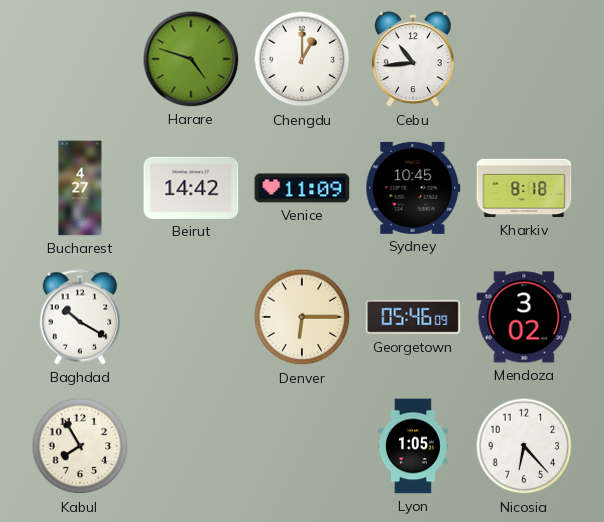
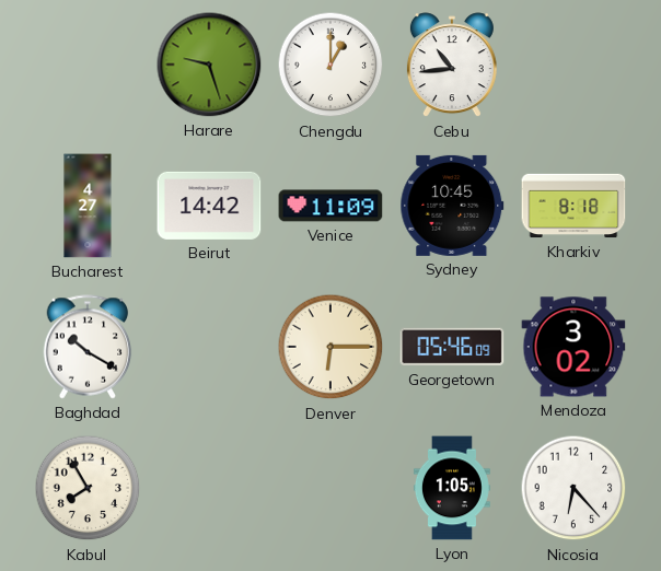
Harare: 4:48 -> 9:27 (209, 65)
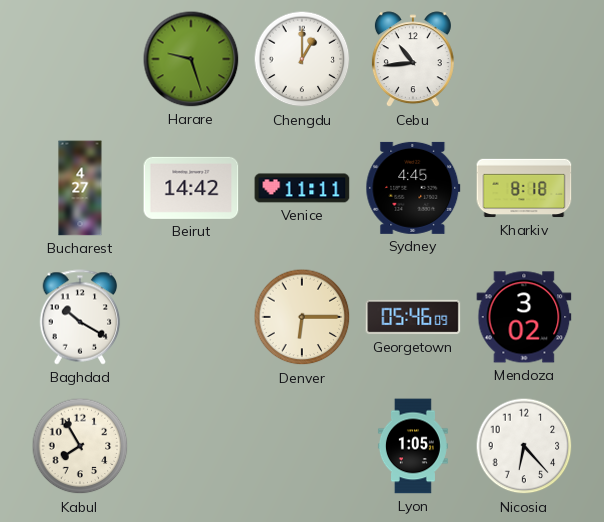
Venice: 11:09 -> 11:11 (302, 188)
Sydney: 10:45 -> 4:45 (413, 188)
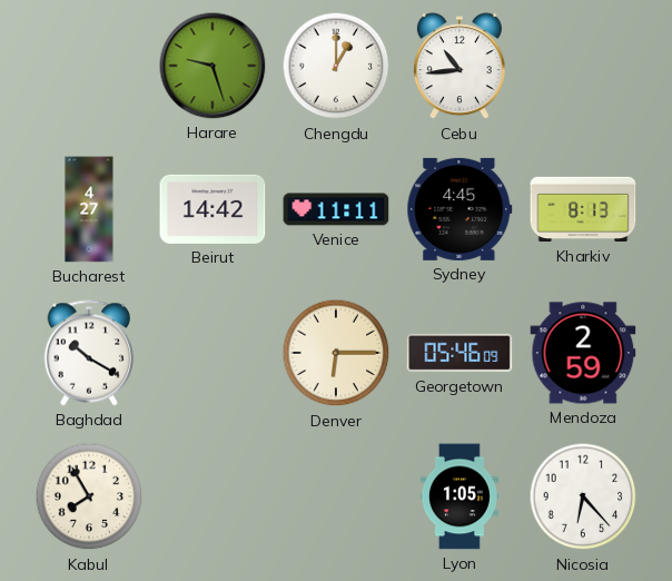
Kharkiv: 8:18 -> 8:13 (583, 209)
Mendoza: 3:02 -> 2:59 (583, 353)
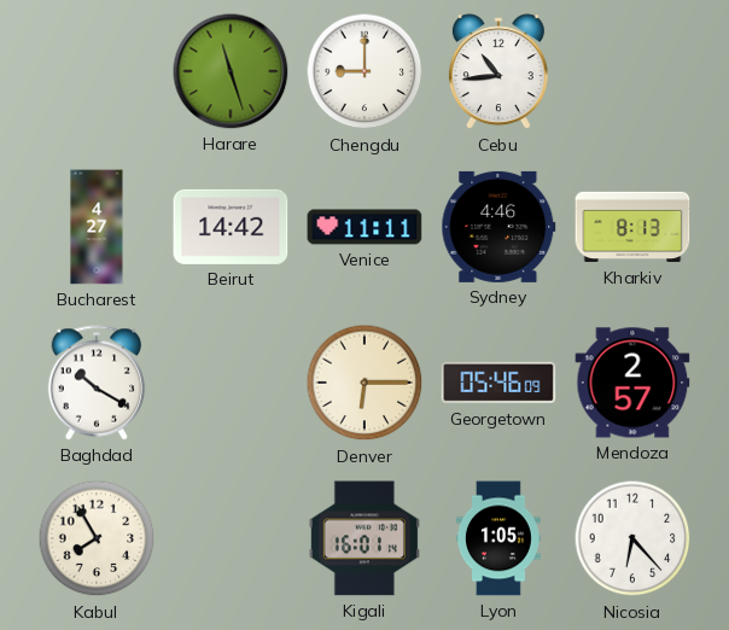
Harare: 9:27 -> 11:27 (231, 71)
Chengdu: 1:00 -> 9:00 (364, 71)
Sydney: 4:45 -> 4:46 (498, 227)
Mendoza: 2:59 -> 2:57 (632, 383)
Kigali: none -> 16:01 (364, 538)
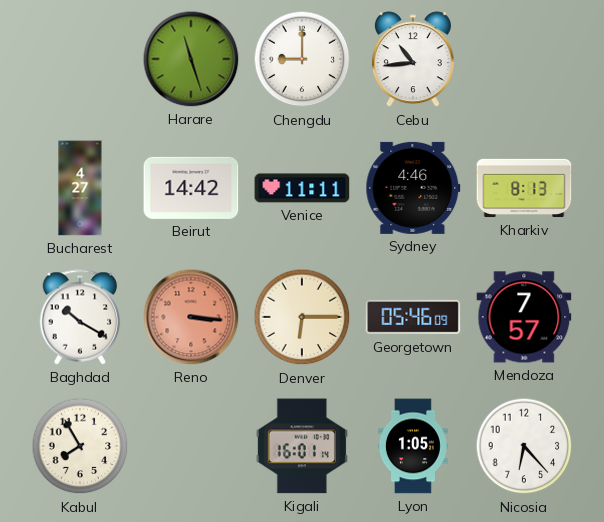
Reno: none -> 3:16 (191, 317)
Mendoza: 2:57 -> 7:57 (524, 317)
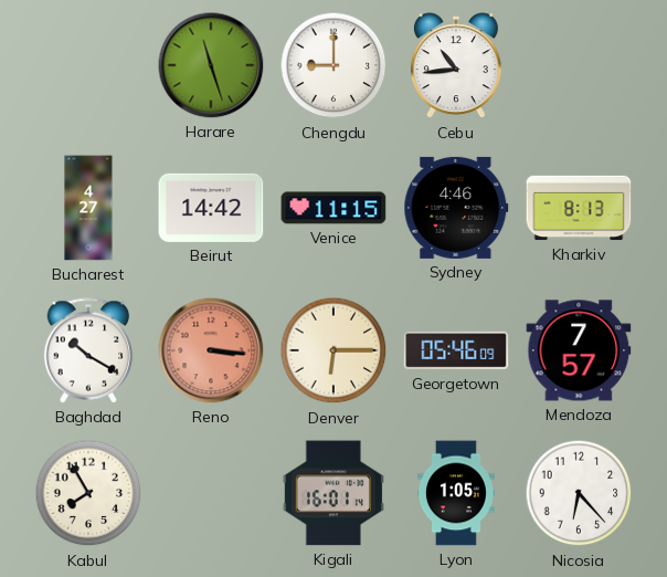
Venice: 11:11 -> 11:15 (333, 208)
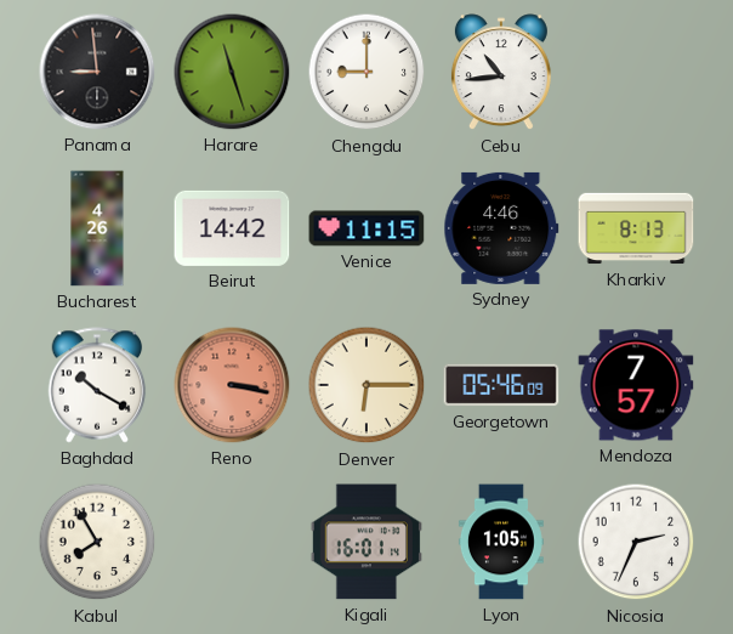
Panama: none -> 8:59 (97, 72)
Bucharest: 4:27 -> 4:26 (97, 228)
Reno: 3:16 -> 3:17 (232, 385)
Nicosia: 6:23 -> 2:34 (636, 542)
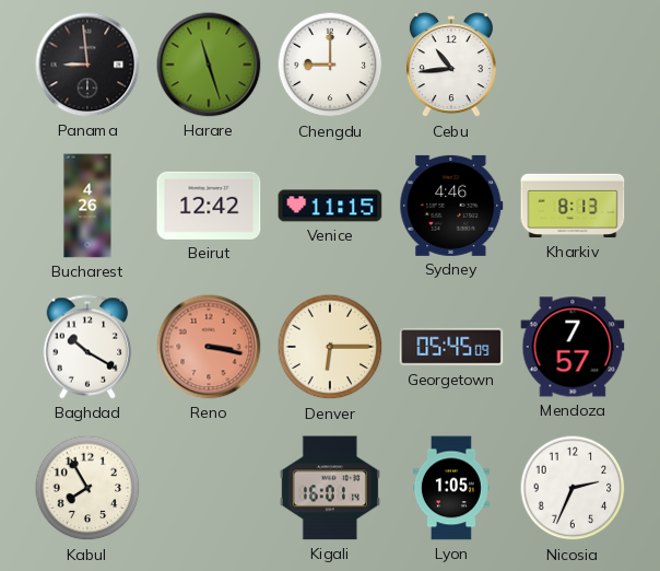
Beirut: 14:42 -> 12:42 (209, 206)
Georgetown: 05:46 -> 05:45 (451, 347)
